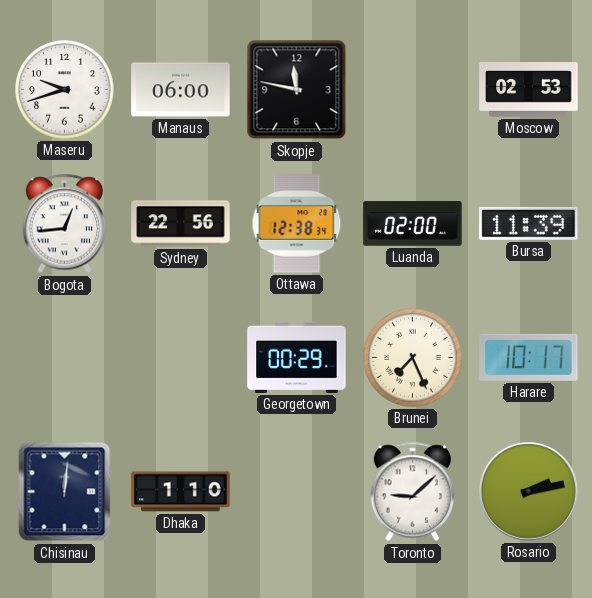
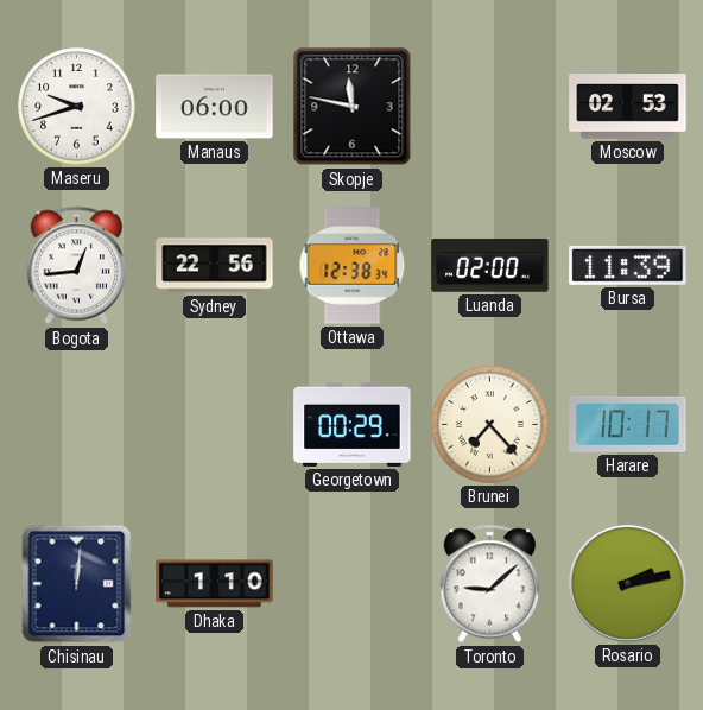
Brunei: 7:26 -> 7:23 (490, 425)
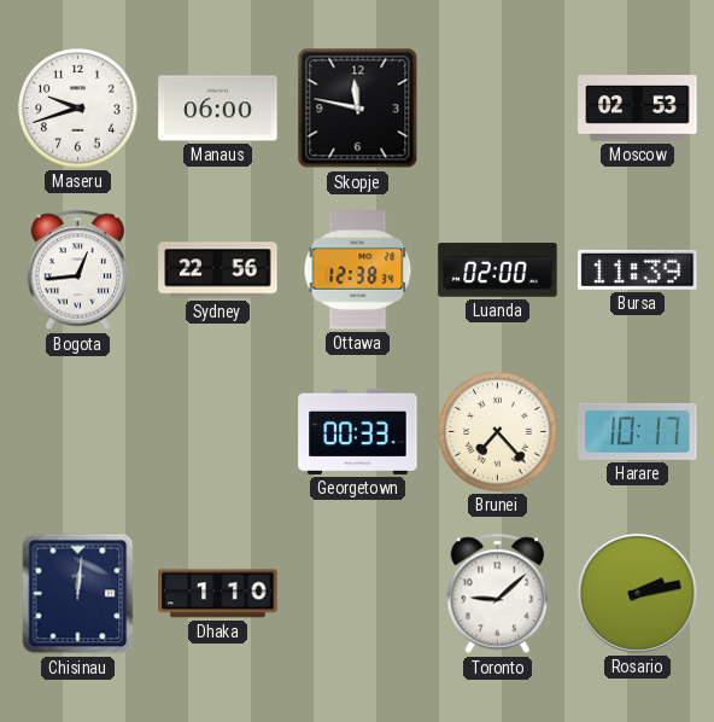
Georgetown: 00:29 -> 00:33 (358, 431)
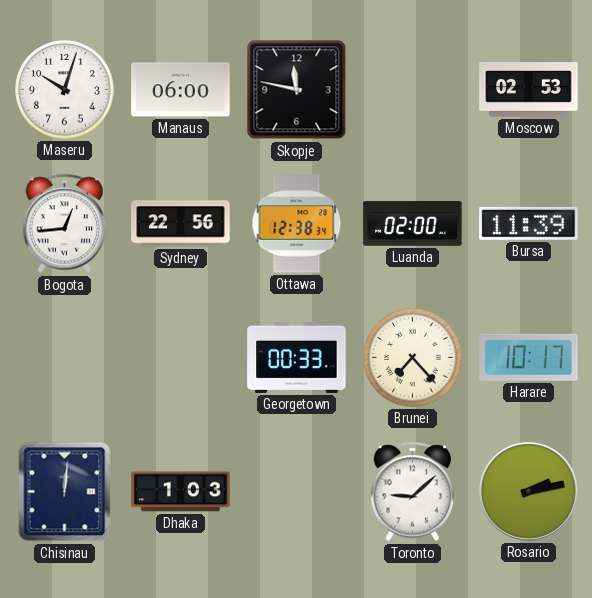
Maseru: 9:42 -> 10:03 (65, 90)
Dhaka: 1:10 -> 1:03 (181, 492)
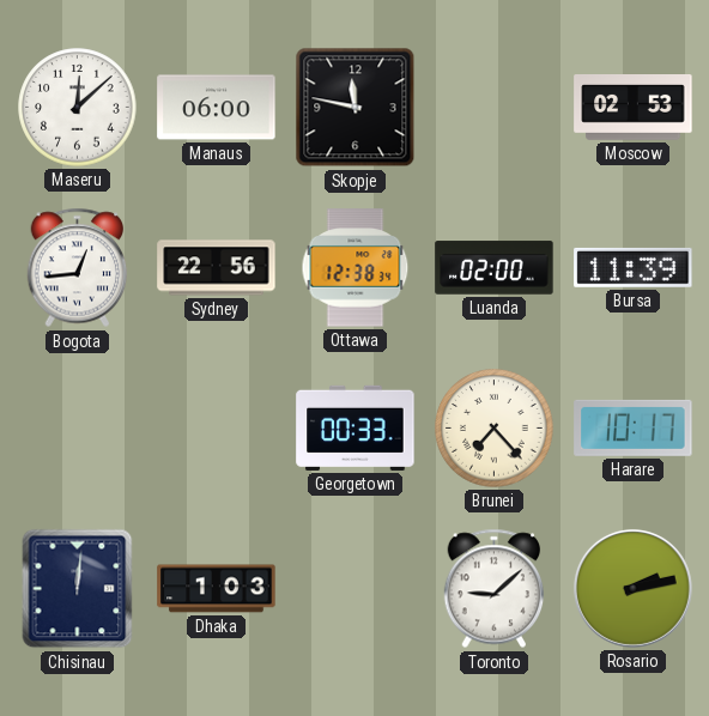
Maseru: 10:03 -> 12:08 (78, 108)
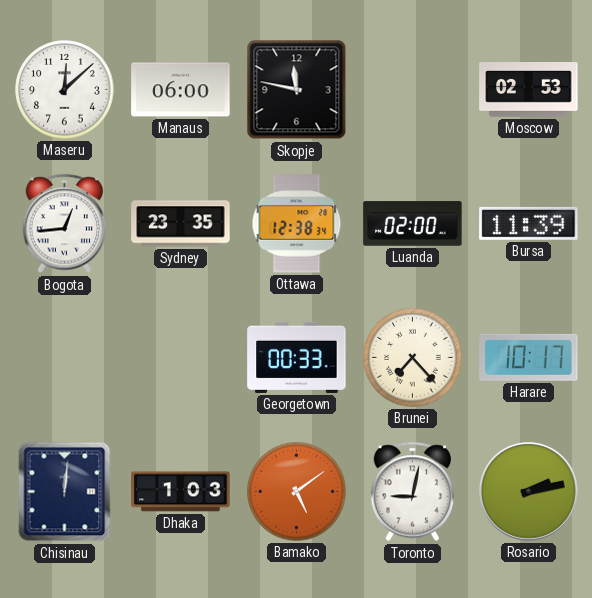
Sydney: 22:56 -> 23:35 (181, 224)
Bamako: none -> 5:09 (297, 492)
Toronto: 9:08 -> 9:02 (413, 492)
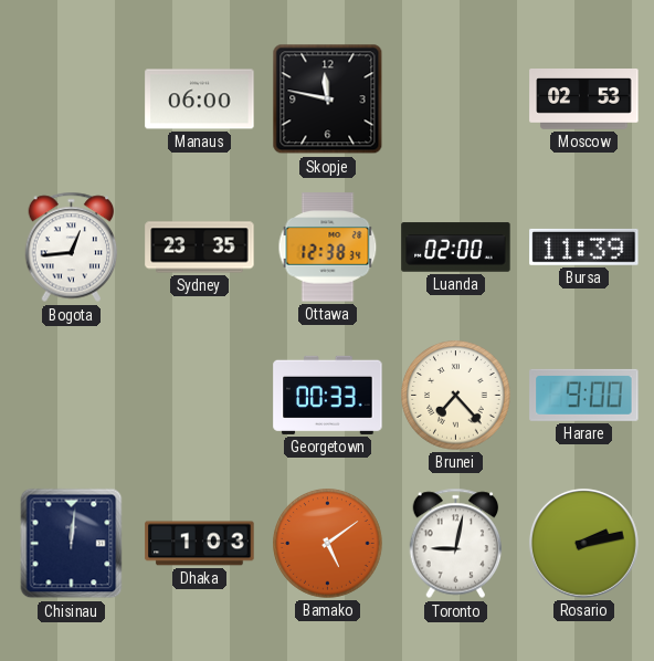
Maseru: 12:08 -> none (65, 90)
Harare: 10:17 -> 9:00 (584, 395)
